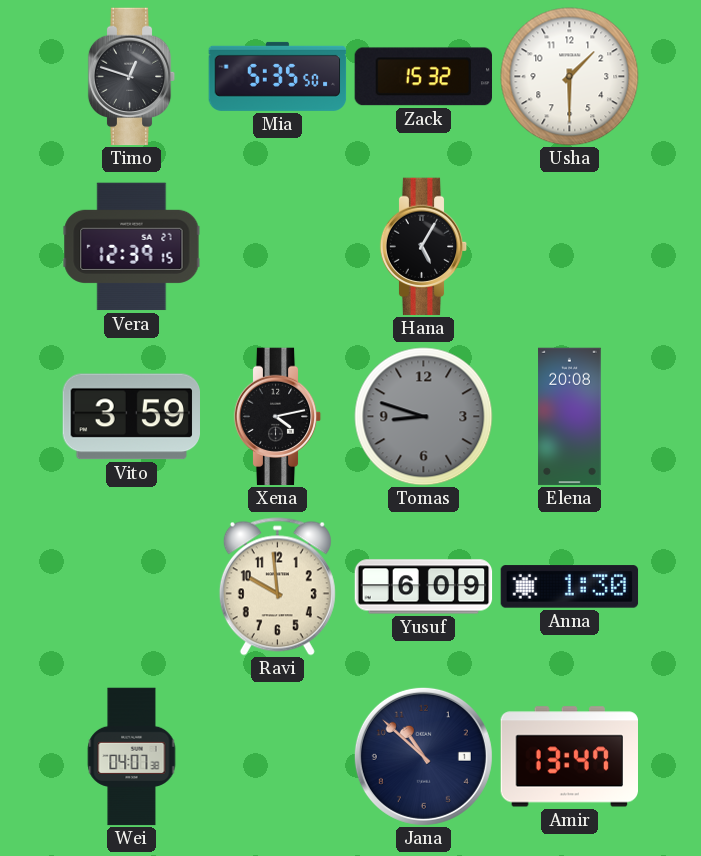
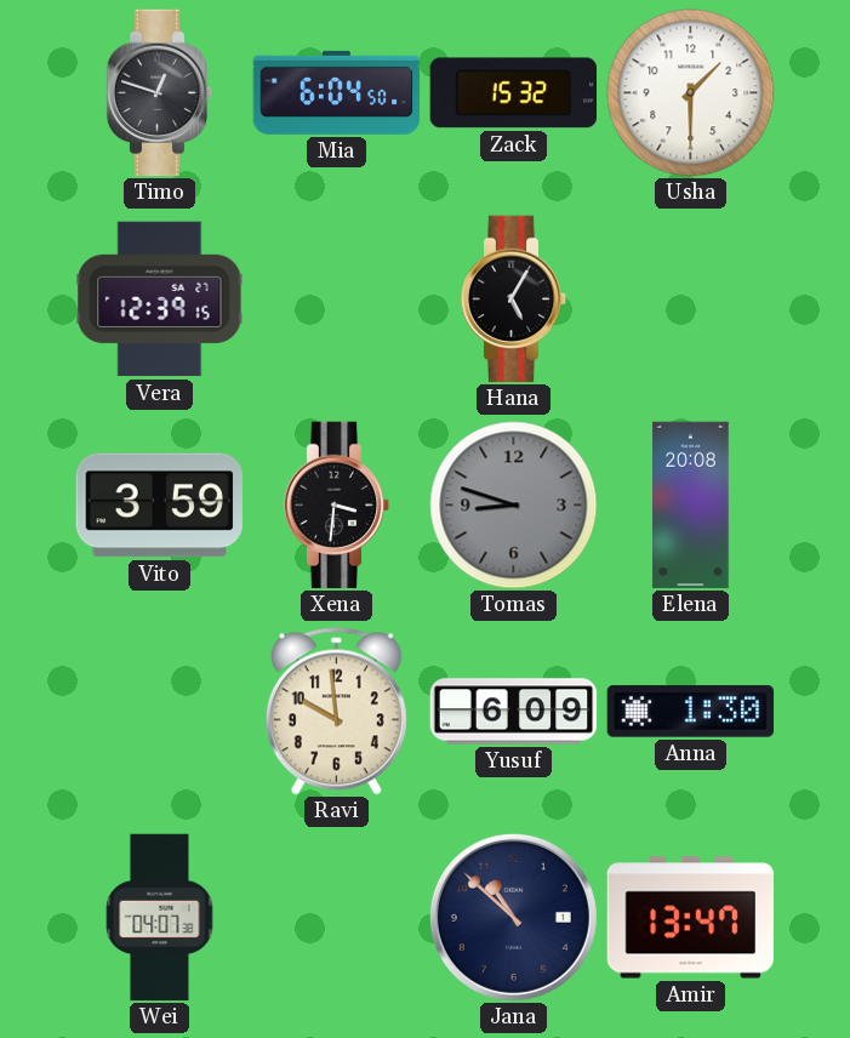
Mia: 5:35 -> 6:04 (337, 92)
Xena: 4:13 -> 3:31 (337, 506)
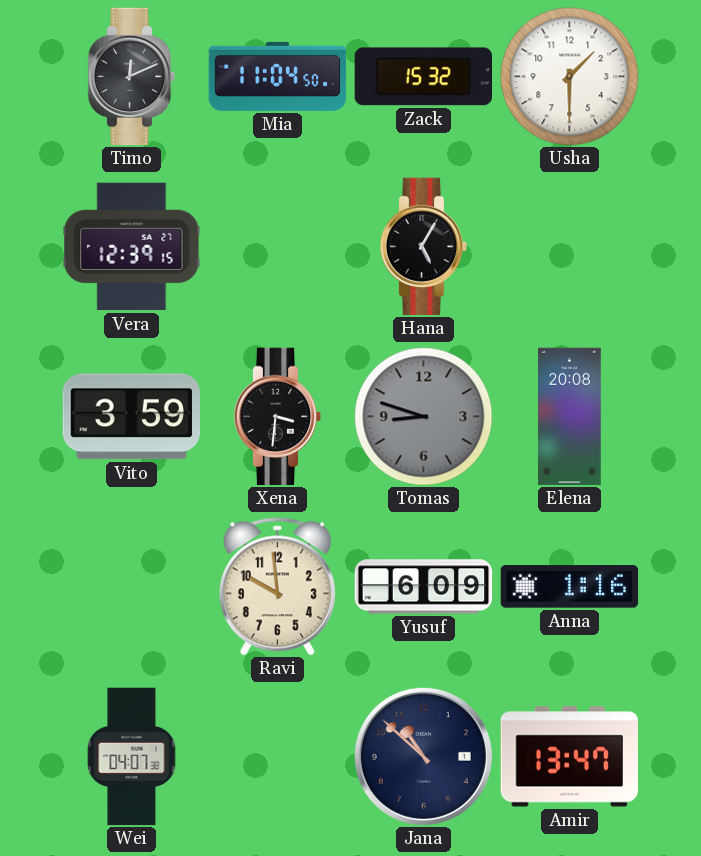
Timo: 12:48 -> 12:11 (132, 77)
Mia: 6:04 -> 11:04 (278, 76)
Anna: 1:30 -> 1:16 (570, 587)
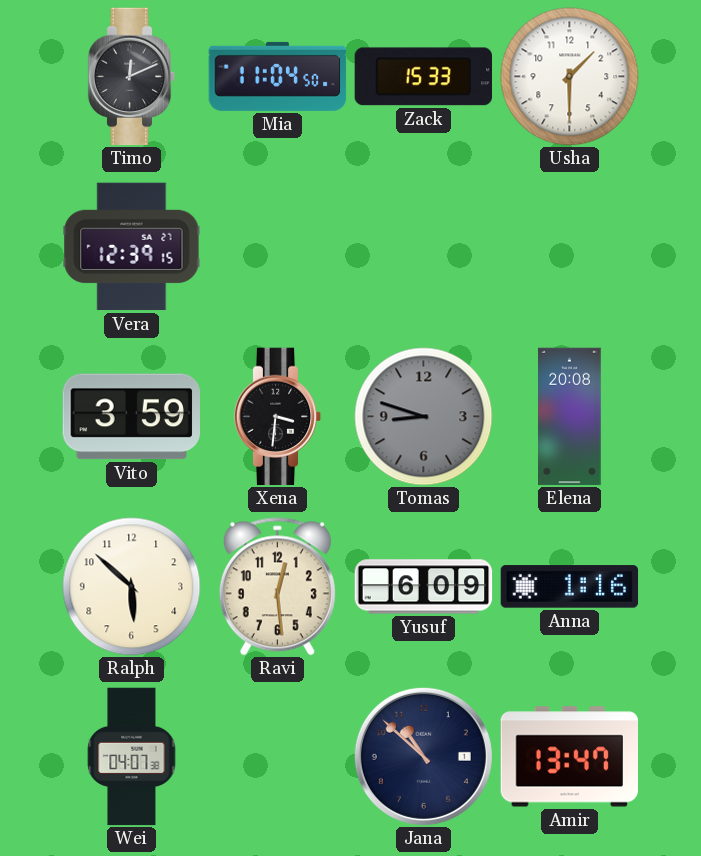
Zack: 15:32 -> 15:33 (423, 77)
Hana: 5:05 -> none (424, 247)
Ralph: none -> 5:52 (132, 587)
Ravi: 9:59 -> 12:29 (277, 587)
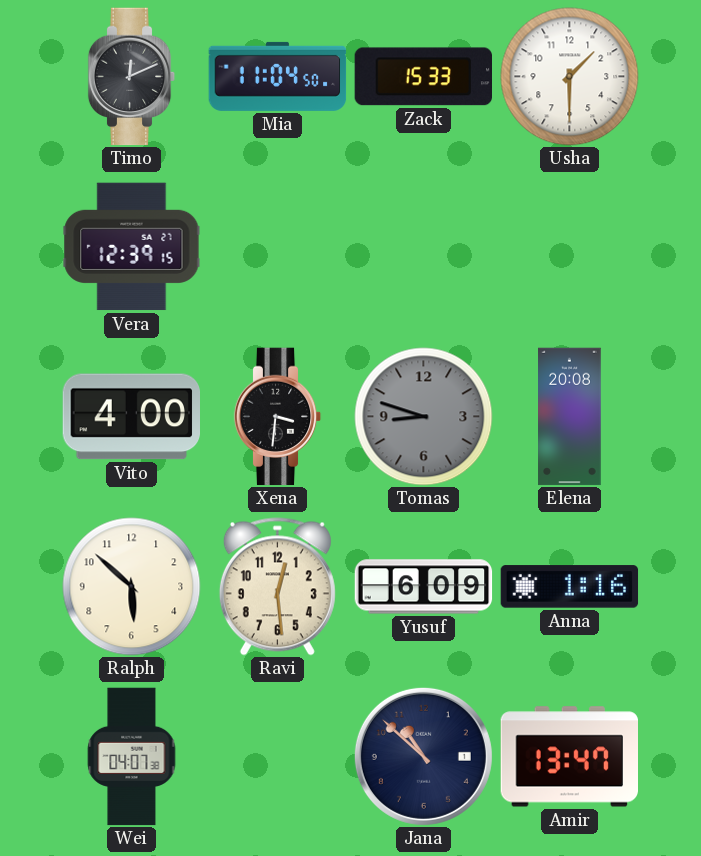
Vito: 3:59 -> 4:00 (131, 417)
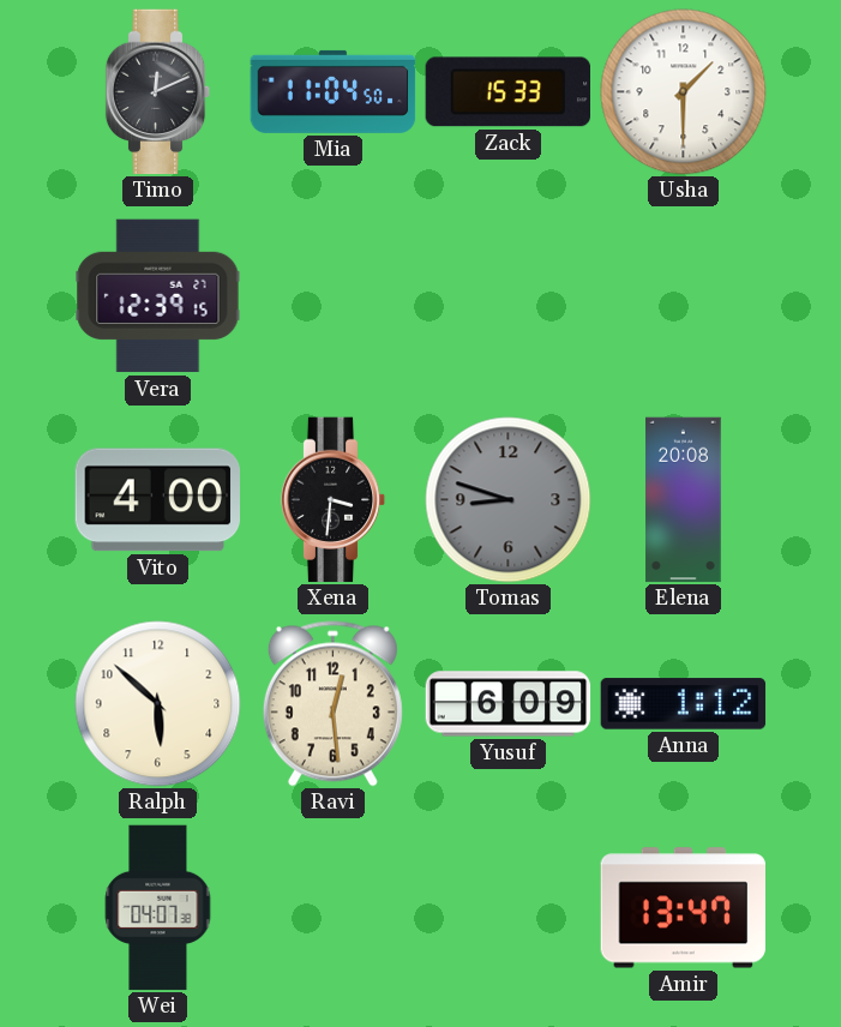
Anna: 1:16 -> 1:12 (684, 704)
Jana: 10:52 -> none (423, 756)
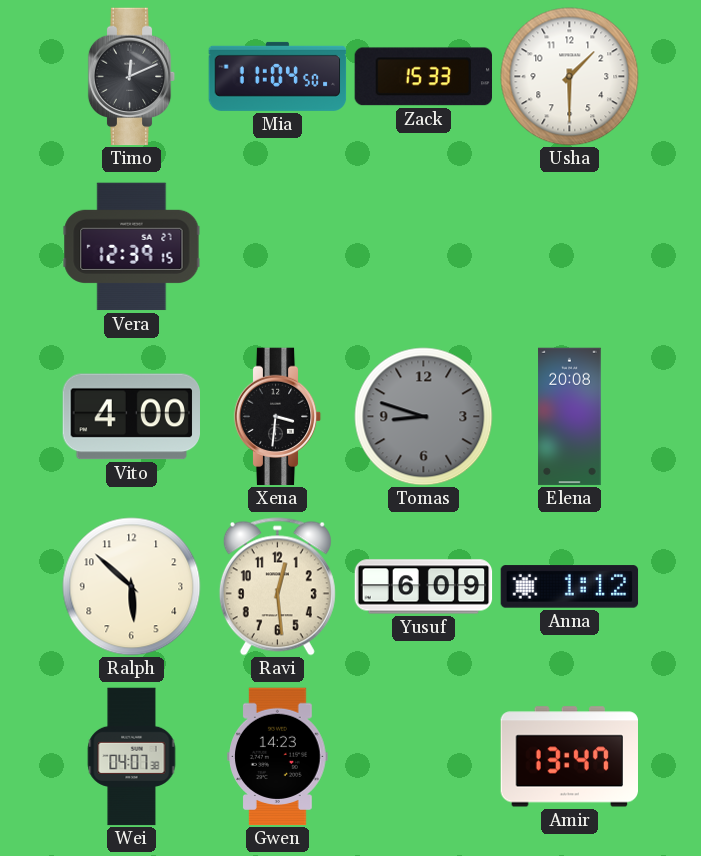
Gwen: none -> 14:23 (278, 757)
